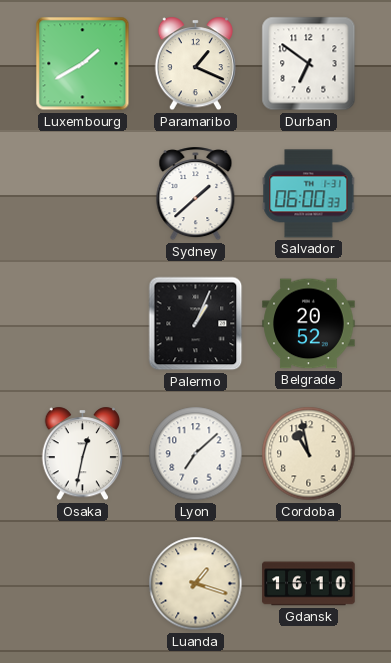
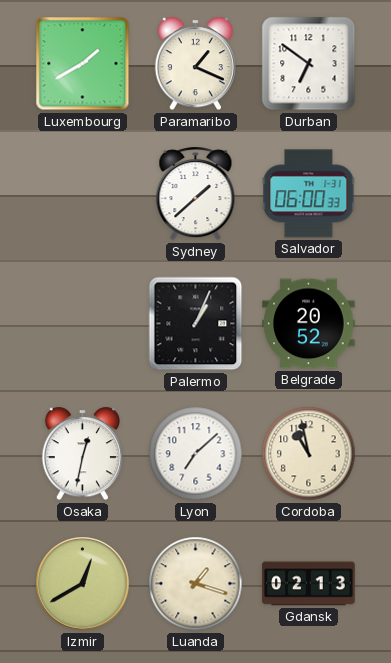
Izmir: none -> 12:40 (83, 584)
Gdansk: 16:10 -> 02:13 (309, 584)
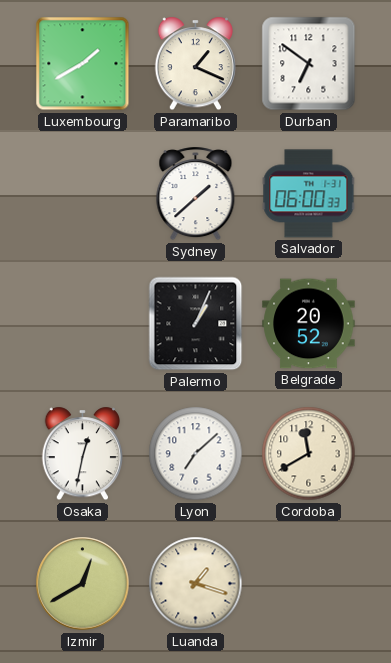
Cordoba: 10:58 -> 11:40 (309, 454)
Gdansk: 02:13 -> none (309, 584)
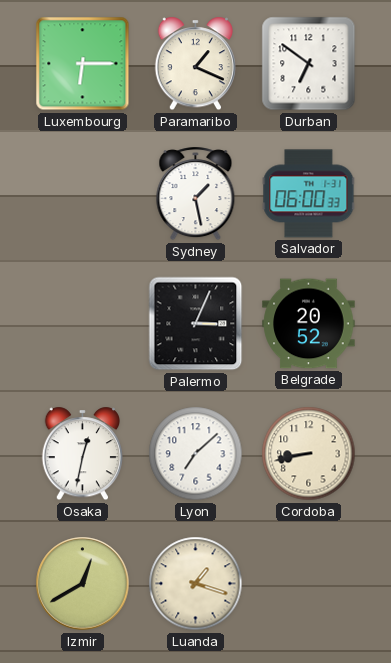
Luxembourg: 1:40 -> 6:15 (83, 64)
Sydney: 1:38 -> 1:28 (196, 194)
Palermo: 1:04 -> 3:04 (196, 324)
Cordoba: 11:40 -> 8:43 (309, 454)
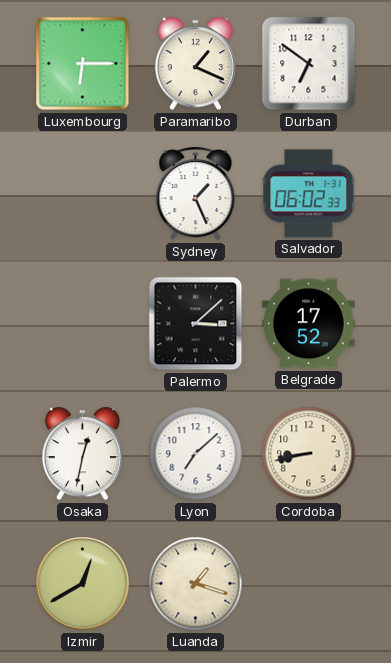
Sydney: 1:28 -> 1:26 (196, 194)
Salvador: 06:00 -> 06:02 (309, 194)
Palermo: 3:04 -> 3:08 (196, 324)
Belgrade: 20:52 -> 17:52 (309, 324)
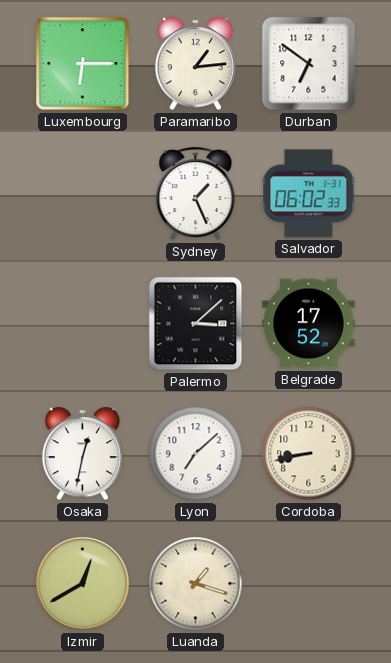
Paramaribo: 1:19 -> 1:14 (195, 64)
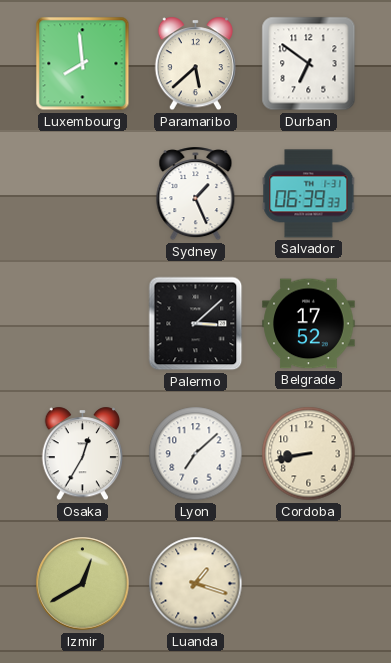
Luxembourg: 6:15 -> 7:59 (83, 64)
Paramaribo: 1:14 -> 5:38 (195, 64)
Salvador: 06:02 -> 06:39 (309, 194)
Osaka: 12:32 -> 12:35 (82, 454)
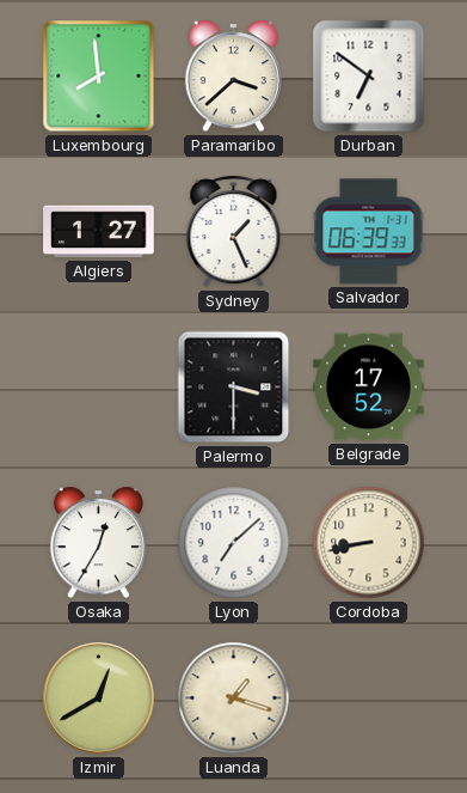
Paramaribo: 5:38 -> 3:38 (233, 77)
Algiers: none -> 1:27 (99, 232)
Palermo: 3:08 -> 3:30 (234, 388)
